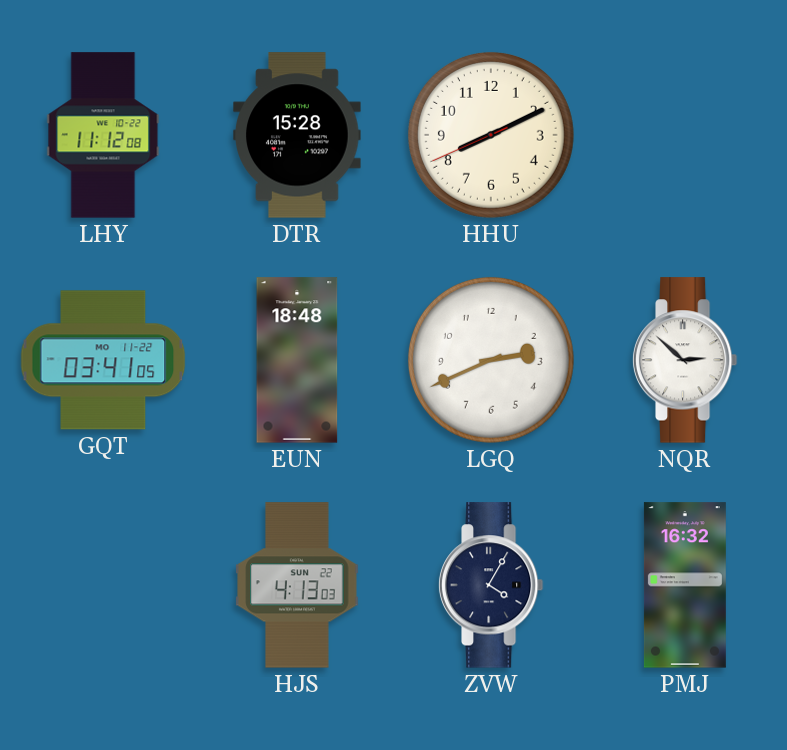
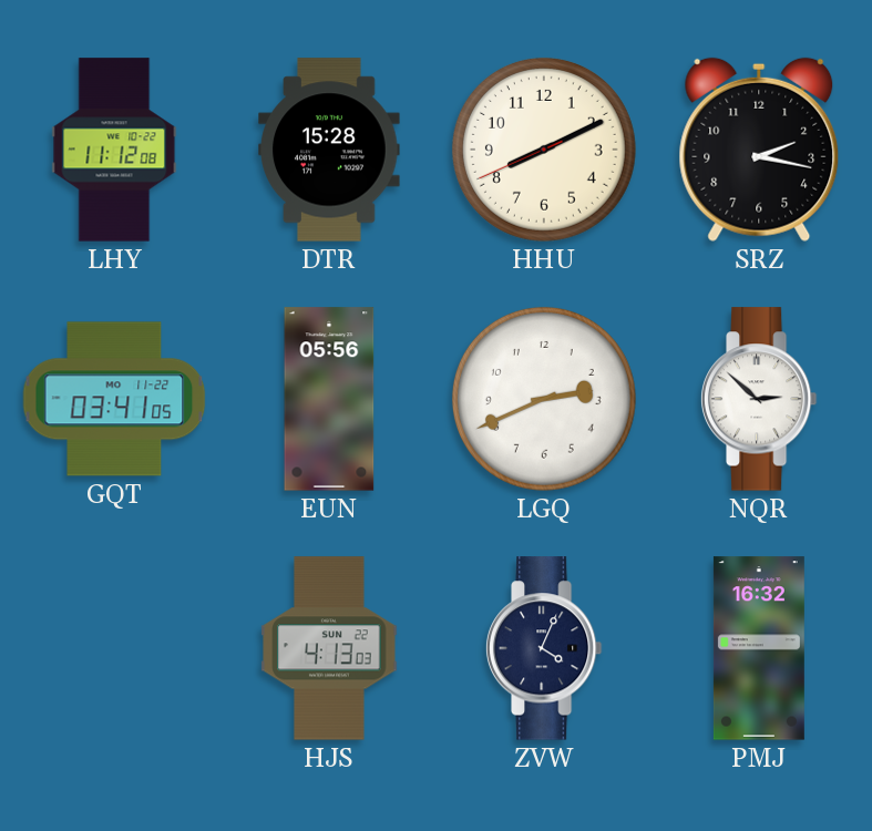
SRZ: none -> 2:17 (759, 150)
EUN: 18:48 -> 05:56 (329, 399)
ZVW: 4:05 -> 4:04 (544, 648)
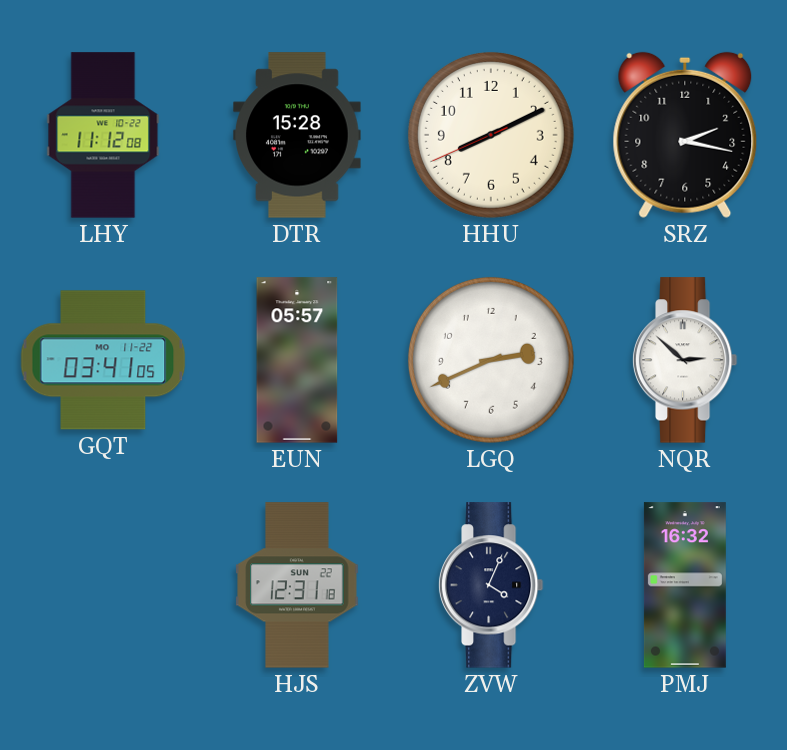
EUN: 05:56 -> 05:57 (297, 360)
HJS: 4:13 -> 12:31 (297, 585)
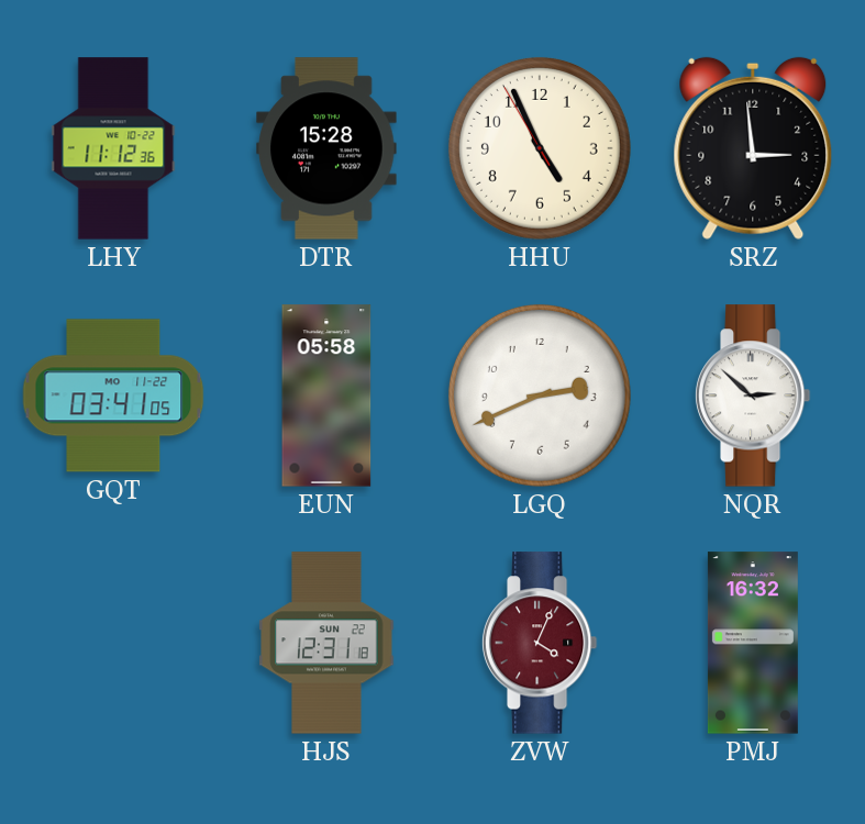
LHY: 11:12:08 -> 11:12:36 (113, 148)
HHU: 8:10 -> 4:55 (540, 148)
SRZ: 2:17 -> 2:59 (753, 148)
EUN: 05:57 -> 05:58 (326, 396)
ZVW dial: navy -> burgundy (540, 643)
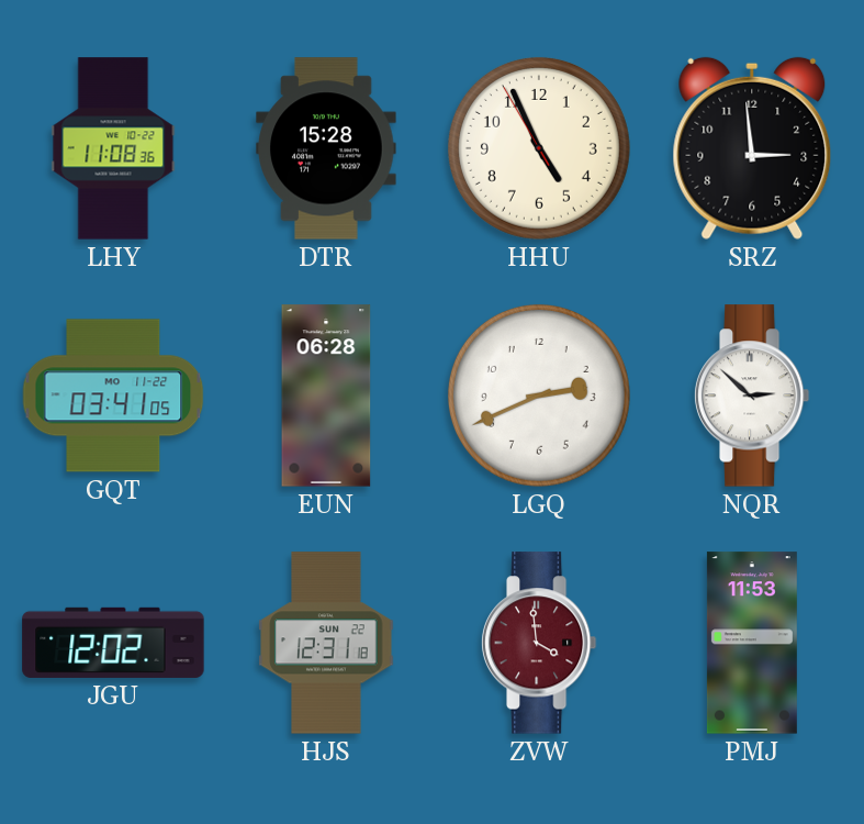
LHY: 11:12 -> 11:08 (113, 148)
EUN: 05:58 -> 06:28 (326, 396)
JGU: none -> 12:02 (113, 643)
ZVW: 4:04 -> 3:59 (539, 643)
PMJ: 16:32 -> 11:53 (752, 643)
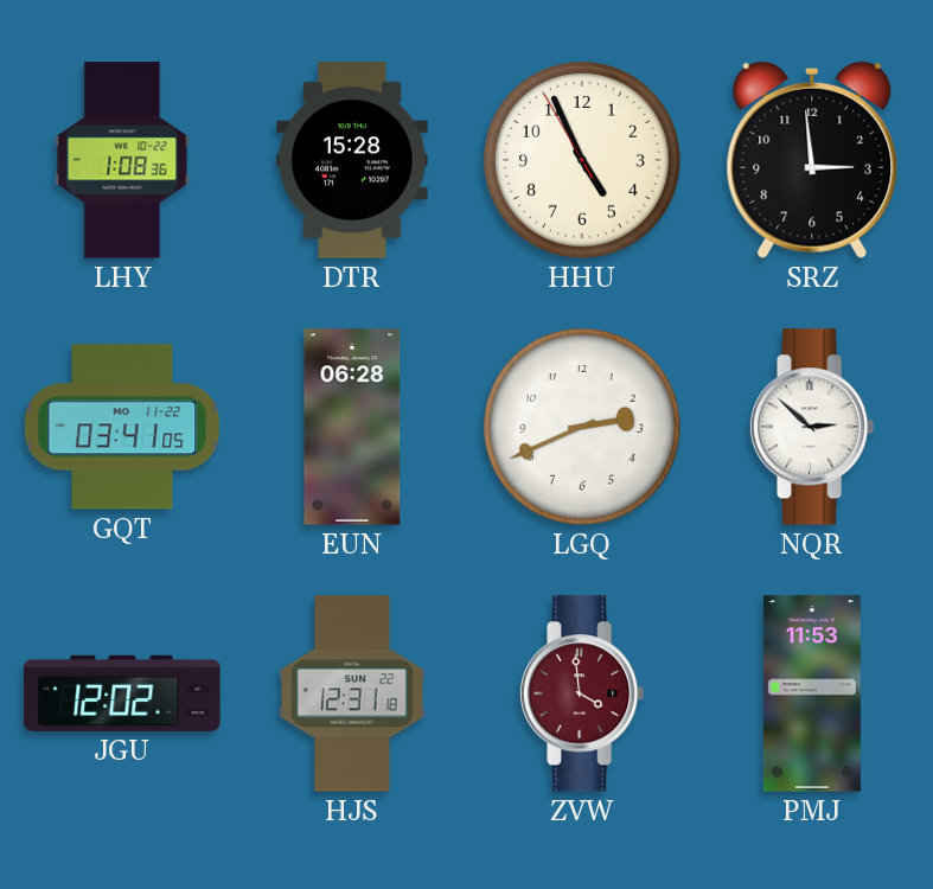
LHY: 11:08 -> 1:08 (122, 160)
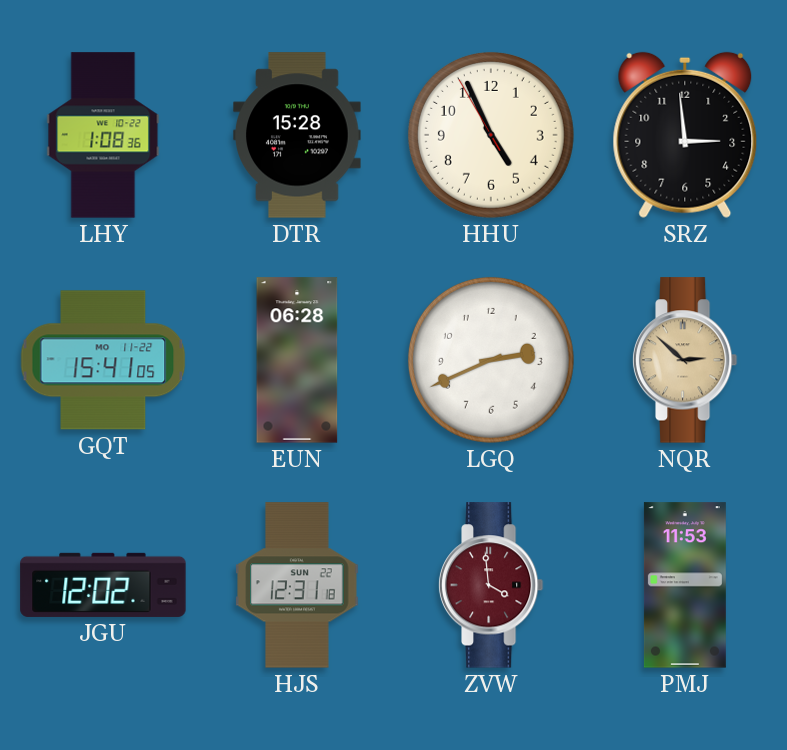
GQT: 03:41 -> 15:41 (103, 360)
NQR dial: white -> champagne (685, 360)
